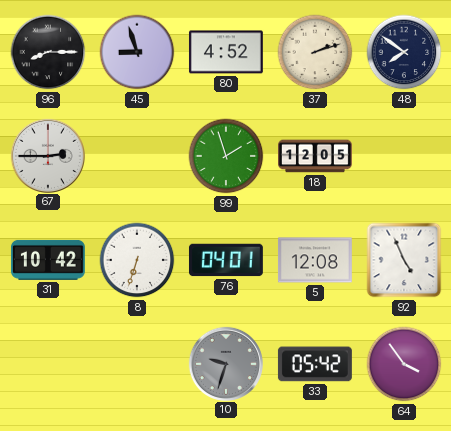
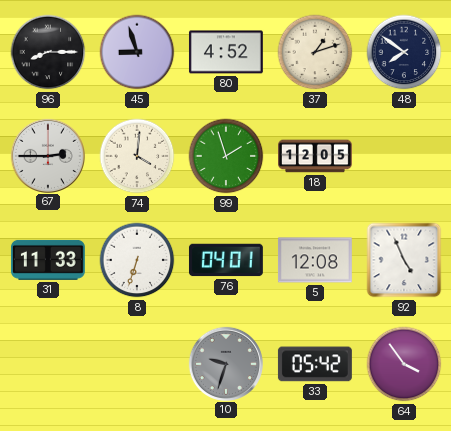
37: 2:12 -> 1:12 (315, 52)
74: none -> 4:01 (137, 156)
31: 10:42 -> 11:33 (48, 260)
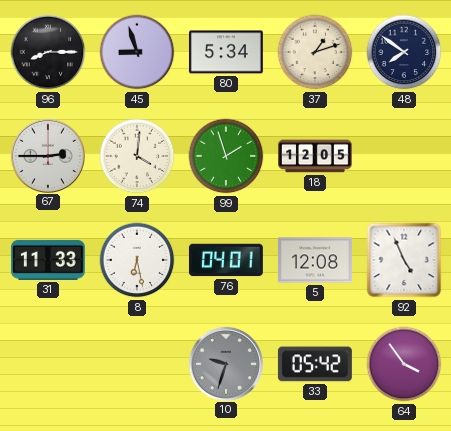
80: 4:52 -> 5:34 (226, 52)
8: 6:33 -> 6:28 (137, 260)
